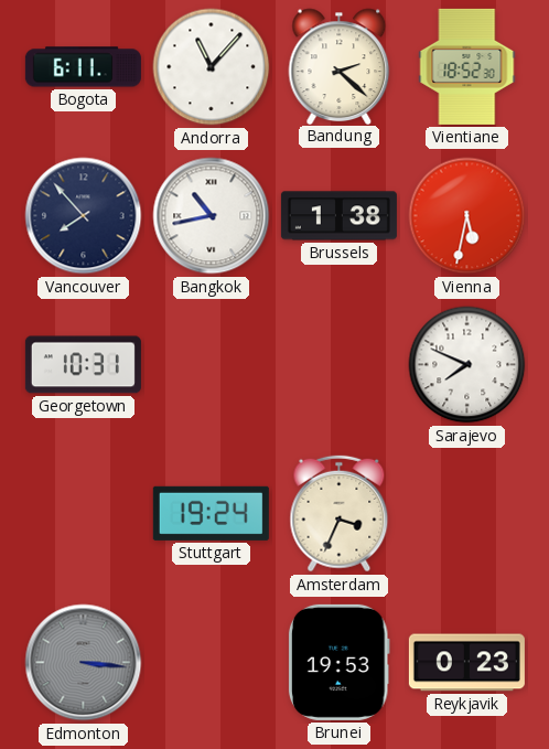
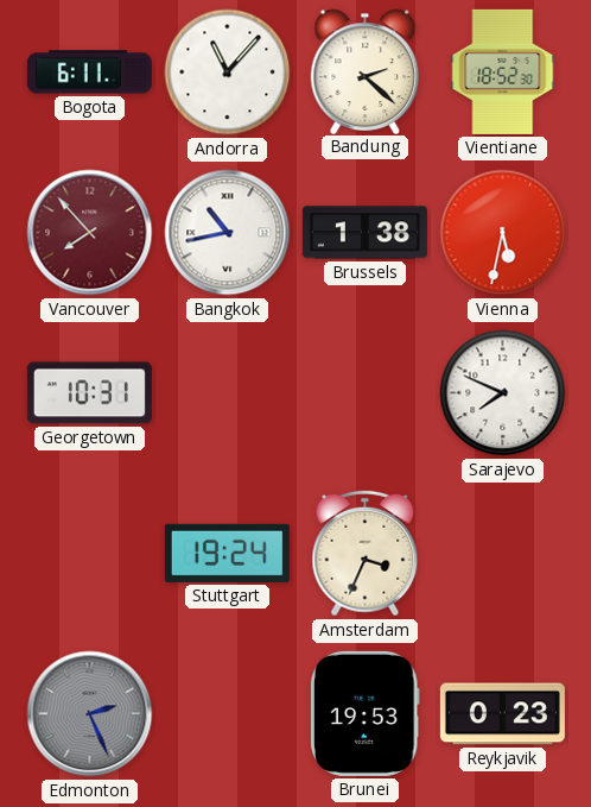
Vancouver dial: navy -> burgundy (90, 233)
Edmonton: 3:16 -> 2:26 (90, 714)
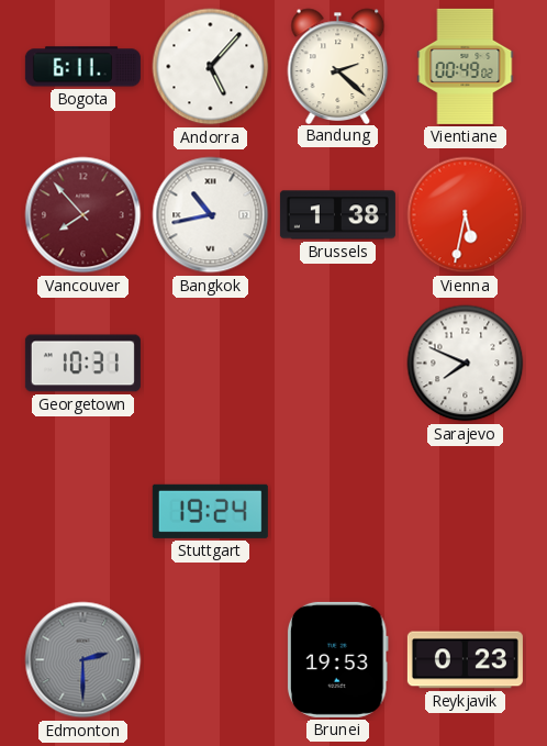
Andorra: 11:07 -> 5:07 (211, 67)
Vientiane: 18:52 -> 00:49 (466, 66)
Amsterdam: 3:34 -> none (366, 554)
Edmonton: 2:26 -> 2:30 (83, 660)
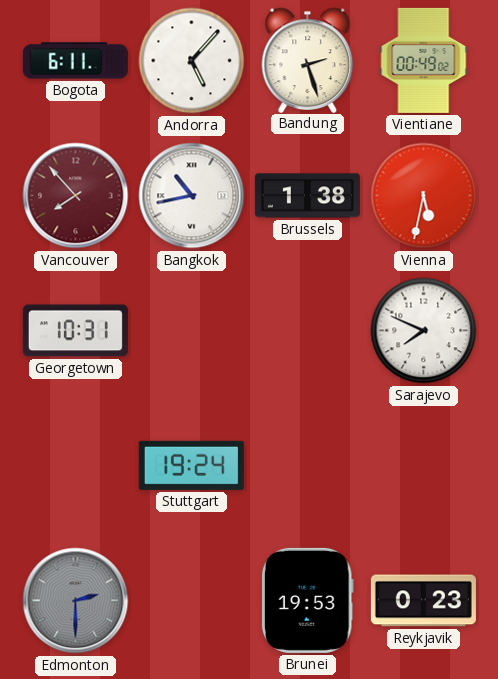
Bandung: 2:22 -> 2:27 (308, 60)
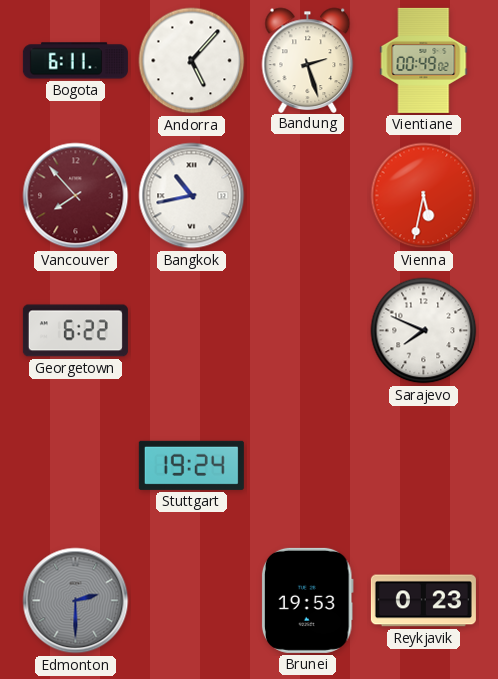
Brussels: 1:38 -> none (307, 196)
Georgetown: 10:31 -> 6:22 (75, 331)
